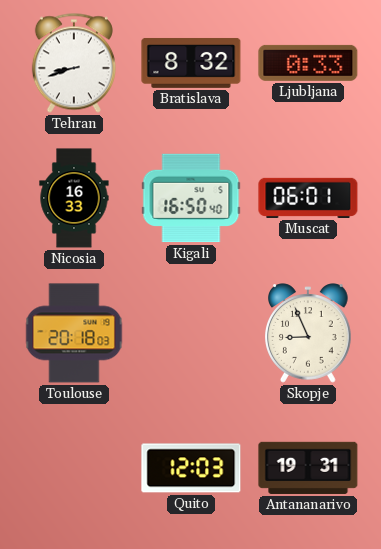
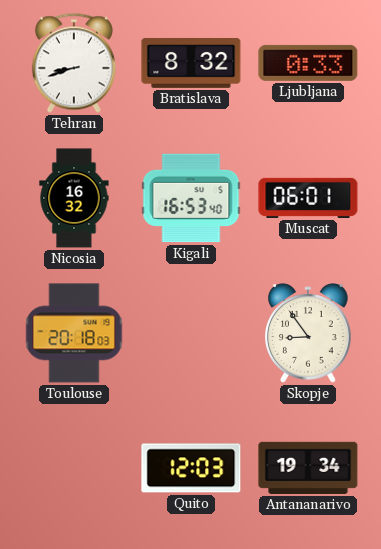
Nicosia: 16:33 -> 16:32 (74, 198)
Kigali: 16:50 -> 16:53 (191, 198)
Skopje: 8:56 -> 8:54 (309, 333)
Antananarivo: 19:31 -> 19:34 (308, 468)
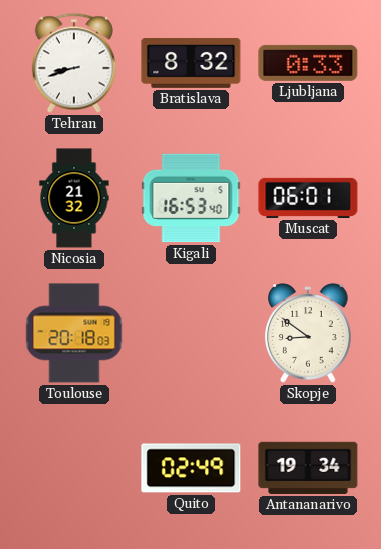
Nicosia: 16:32 -> 21:32 (74, 198)
Skopje: 8:54 -> 8:51 (309, 333)
Quito: 12:03 -> 02:49 (191, 468)
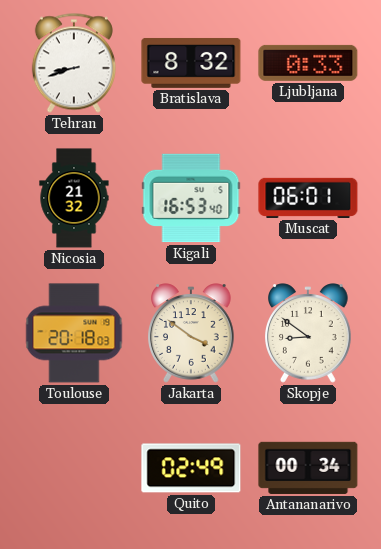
Jakarta: none -> 3:51 (192, 333)
Antananarivo: 19:34 -> 00:34 (308, 468)
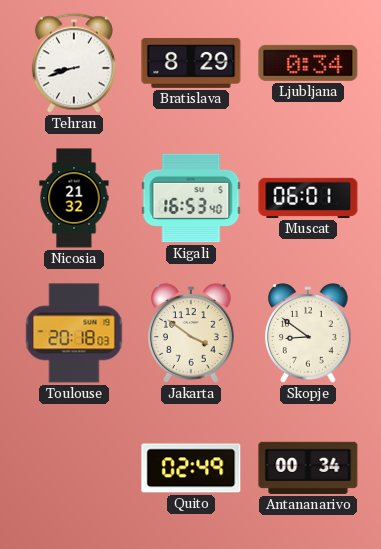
Bratislava: 8:32 -> 8:29 (191, 63)
Ljubljana: 0:33 -> 0:34 (308, 63)
